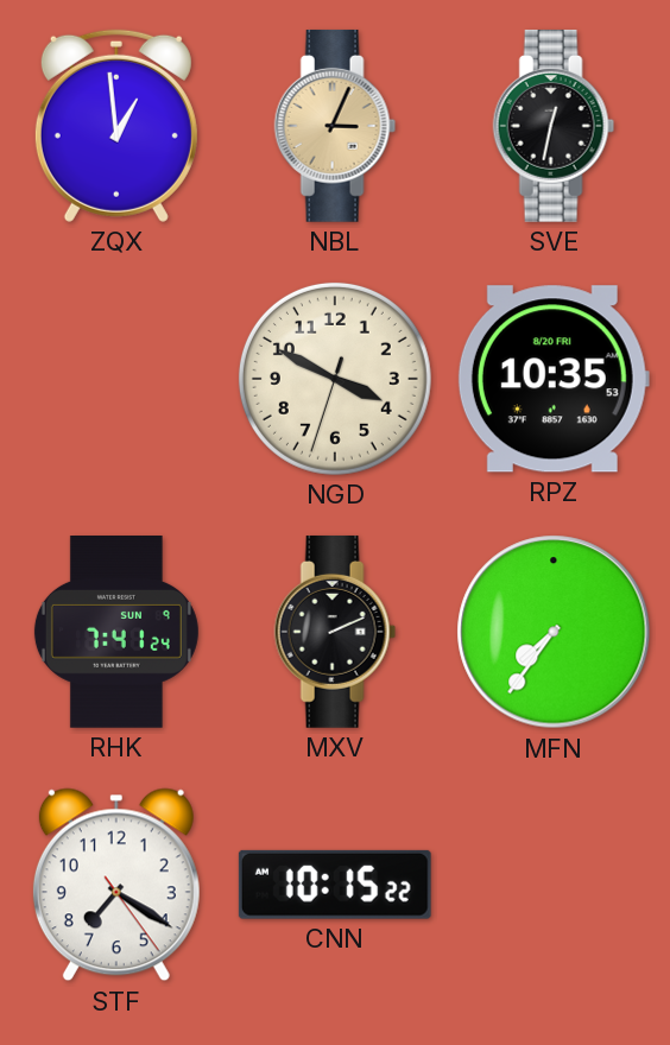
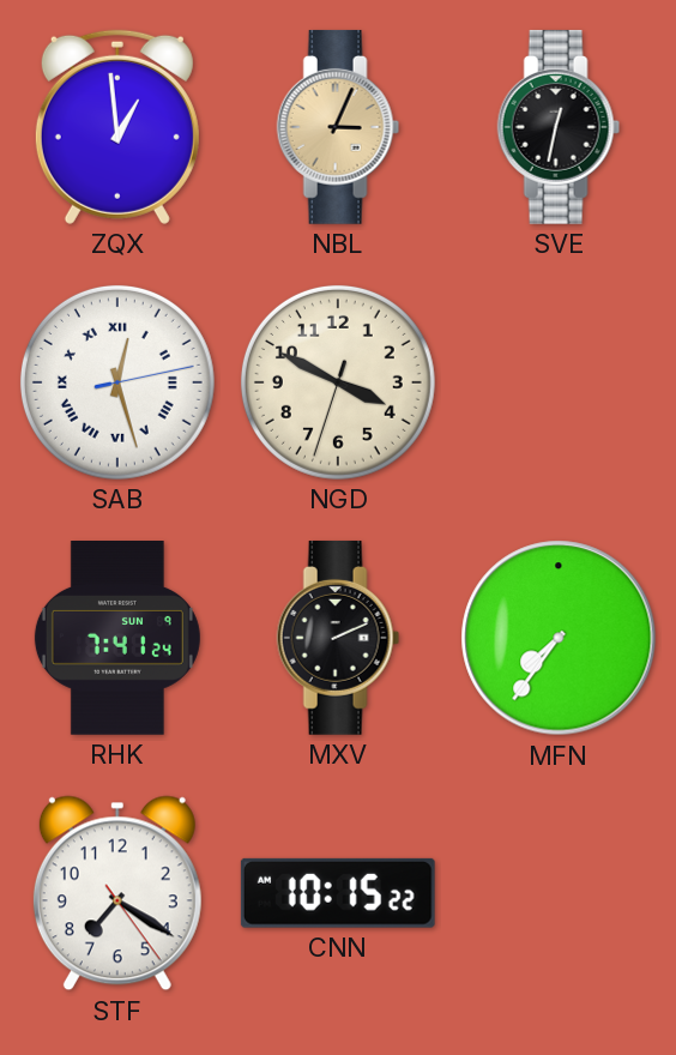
SAB: none -> 12:27 (117, 382)
RPZ: 10:35 -> none (554, 379)
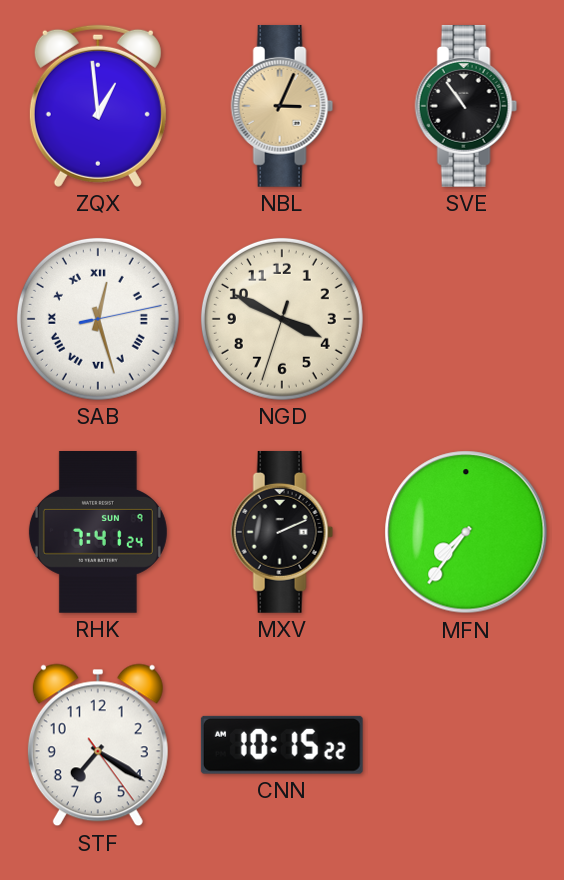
SVE: 12:32 -> 10:54 (466, 106)
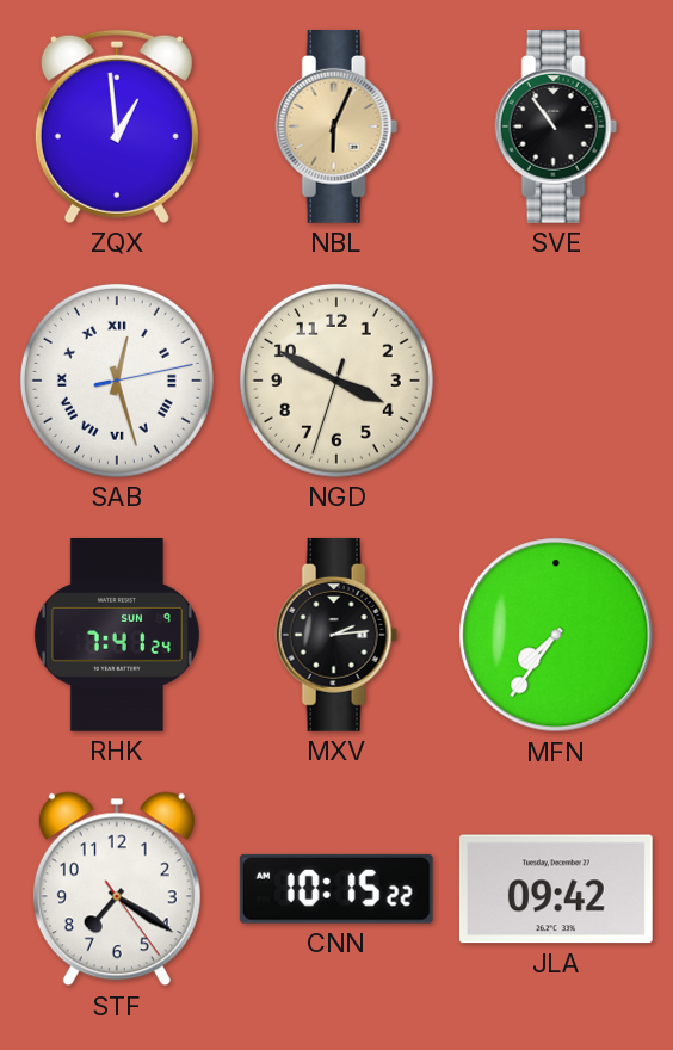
NBL: 3:04 -> 6:04 (336, 126)
MXV: 2:11 -> 2:14 (336, 635)
JLA: none -> 09:42 (556, 889)
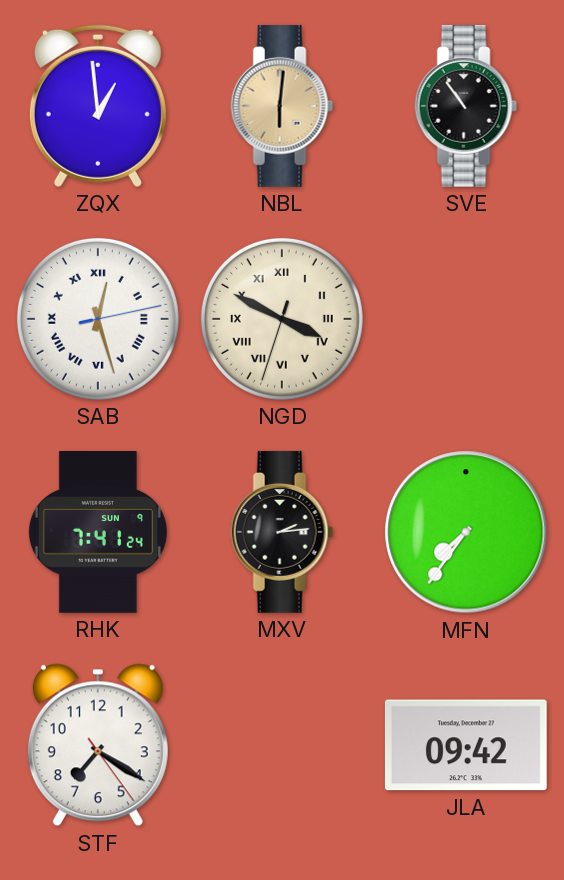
NBL: 6:04 -> 6:01 (282, 106)
NGD numerals: Arabic -> Roman (282, 319)
CNN: 10:15 -> none (336, 889)
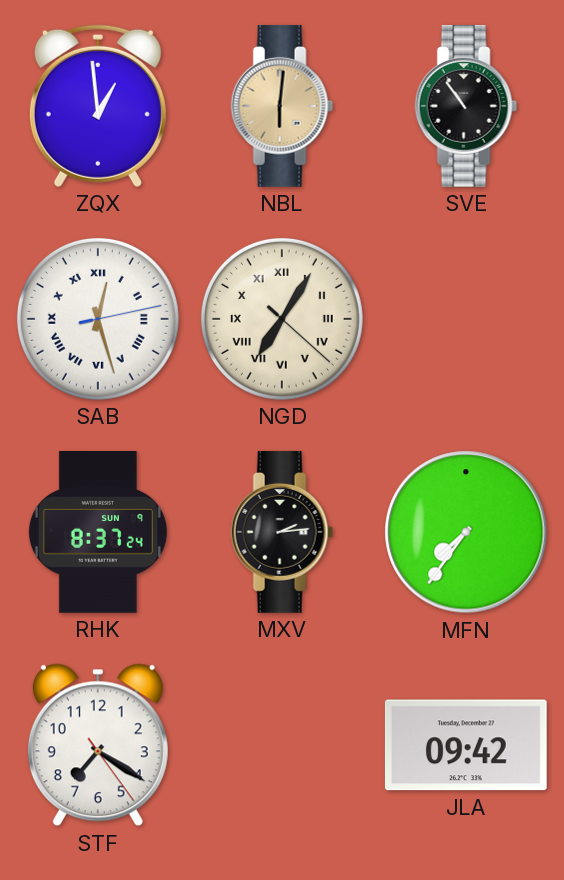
NGD: 3:49 -> 7:05 (282, 319)
RHK: 7:41 -> 8:37 (98, 533)
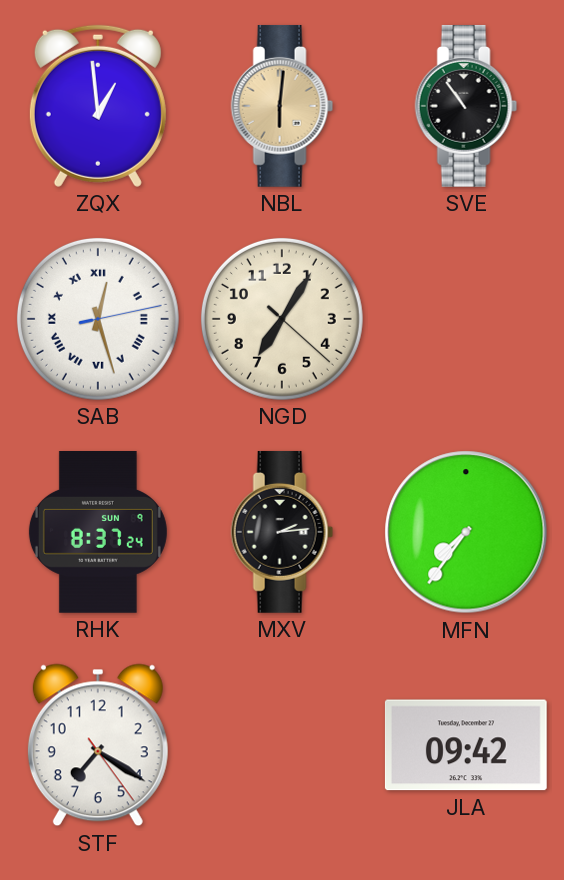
NGD numerals: Roman -> Arabic (282, 319)
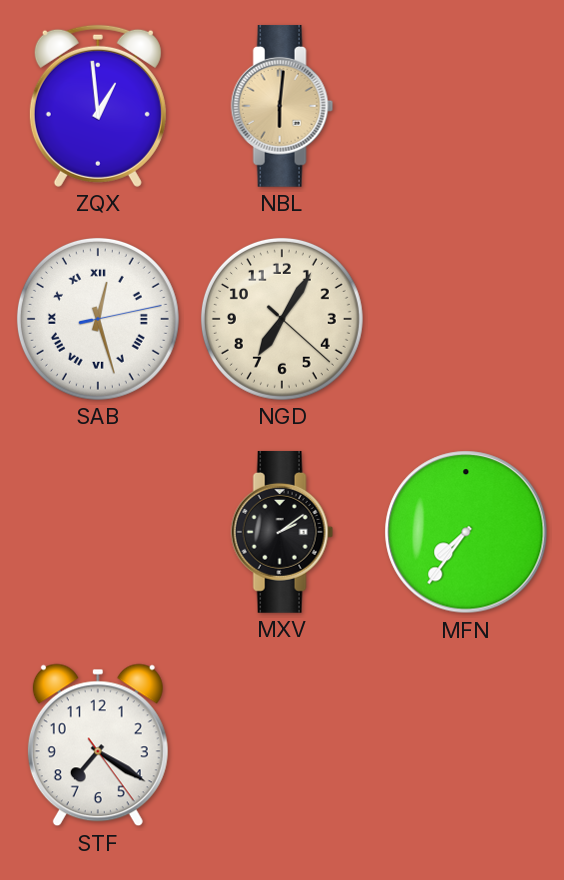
SVE: 10:54 -> none (466, 106)
RHK: 8:37 -> none (98, 533)
MXV: 2:14 -> 2:09 (282, 532)
JLA: 09:42 -> none (466, 745)
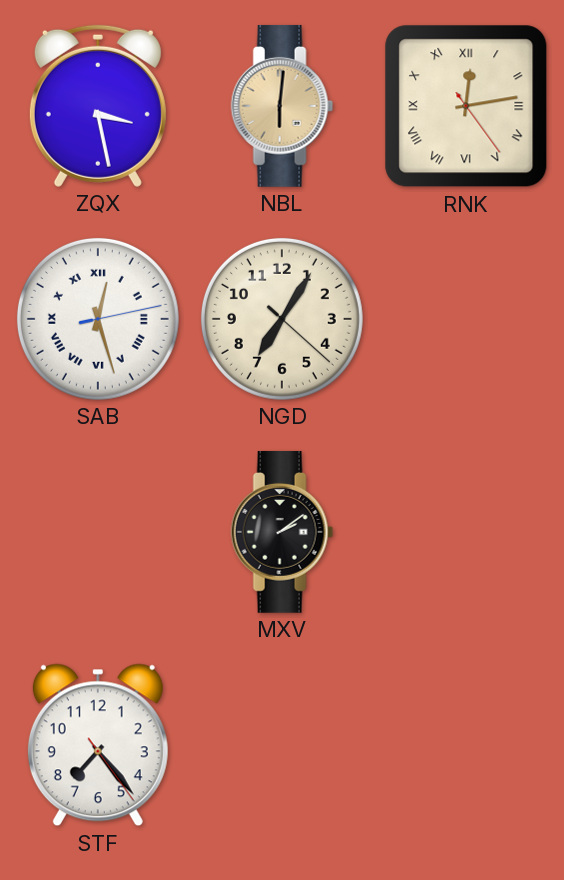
ZQX: 12:59 -> 3:28 (98, 106)
RNK: none -> 12:13 (466, 106)
MFN: 7:36 -> none (466, 532)
STF: 7:20 -> 7:23 (98, 745)
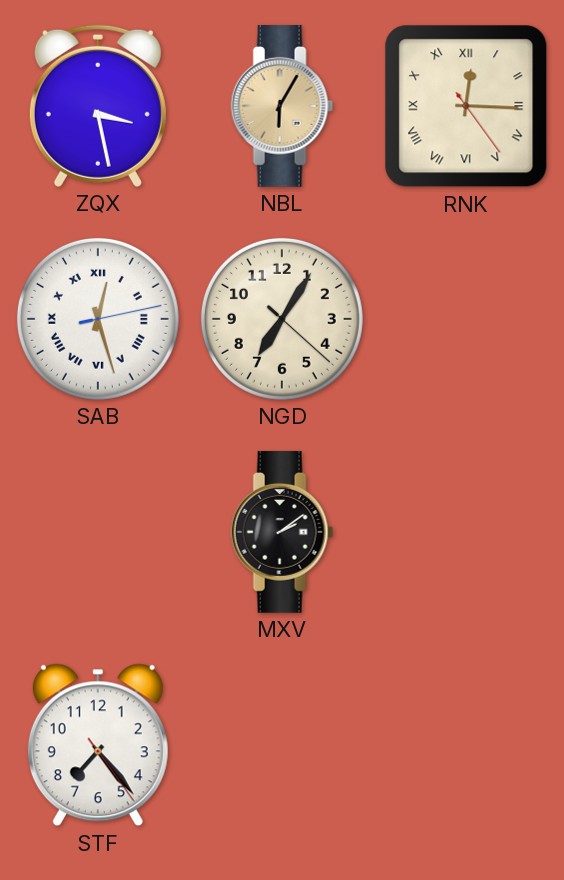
NBL: 6:01 -> 6:05 (282, 106)
RNK: 12:13 -> 12:15 (466, 106)
